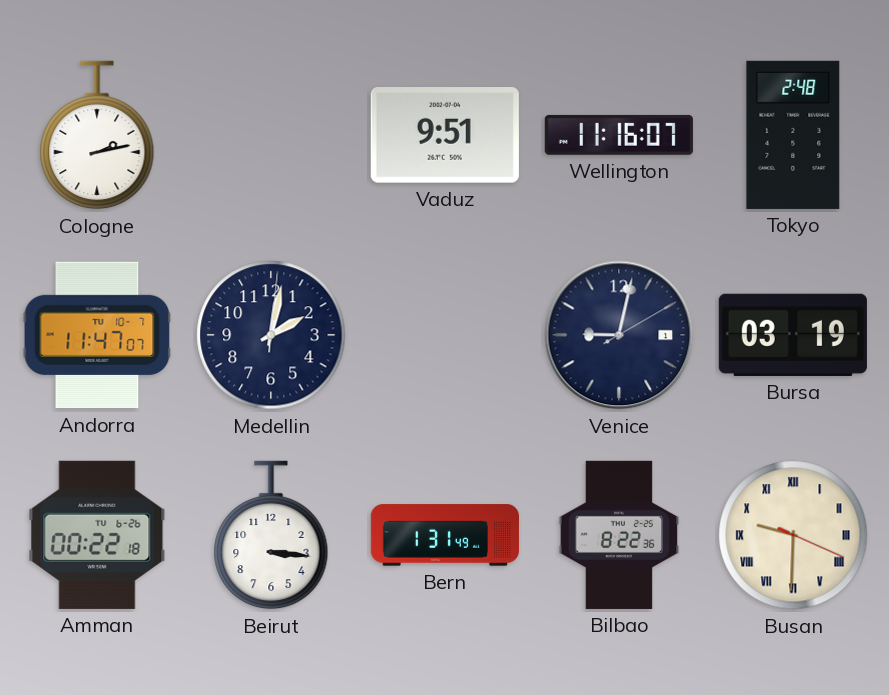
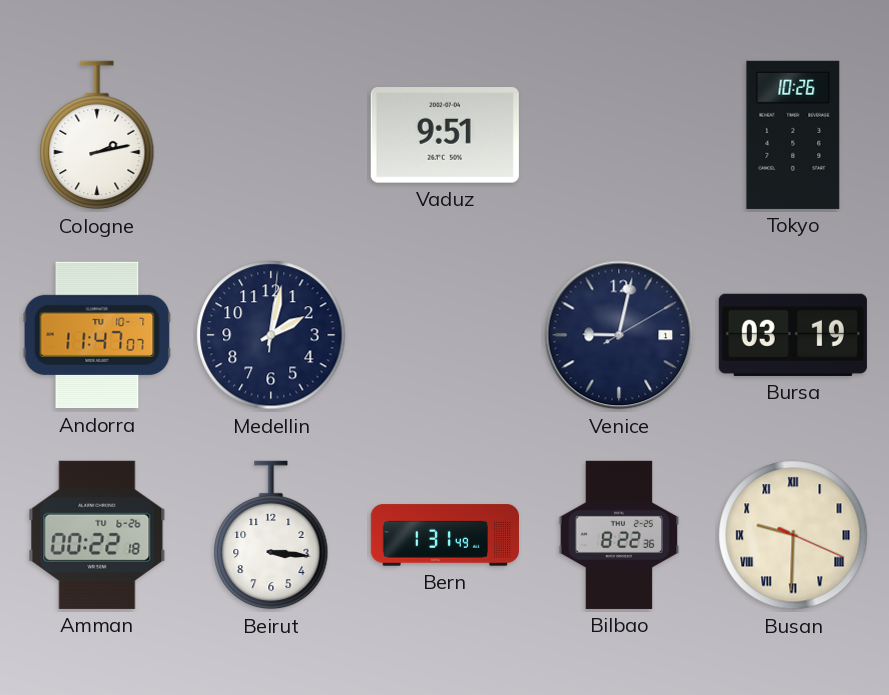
Wellington: 11:16 -> none (619, 135)
Tokyo: 2:48 -> 10:26 (793, 135)
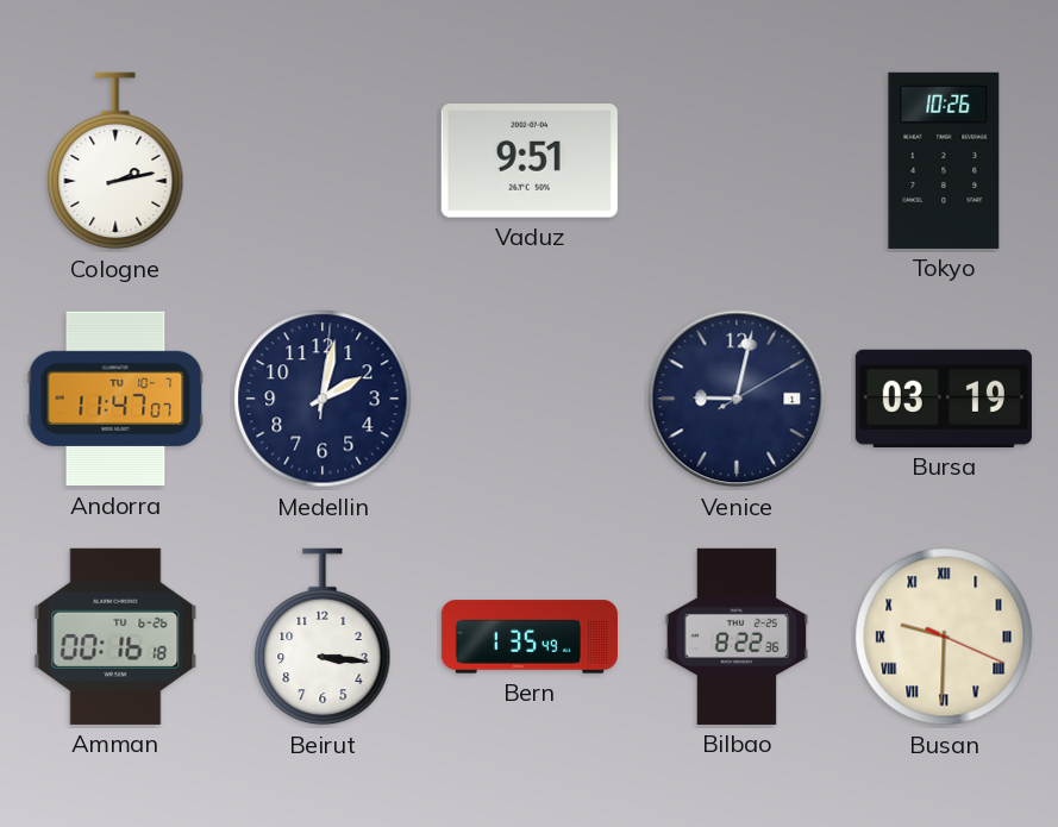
Amman: 00:22 -> 00:16 (115, 637)
Bern: 1:31 -> 1:35 (530, 637)
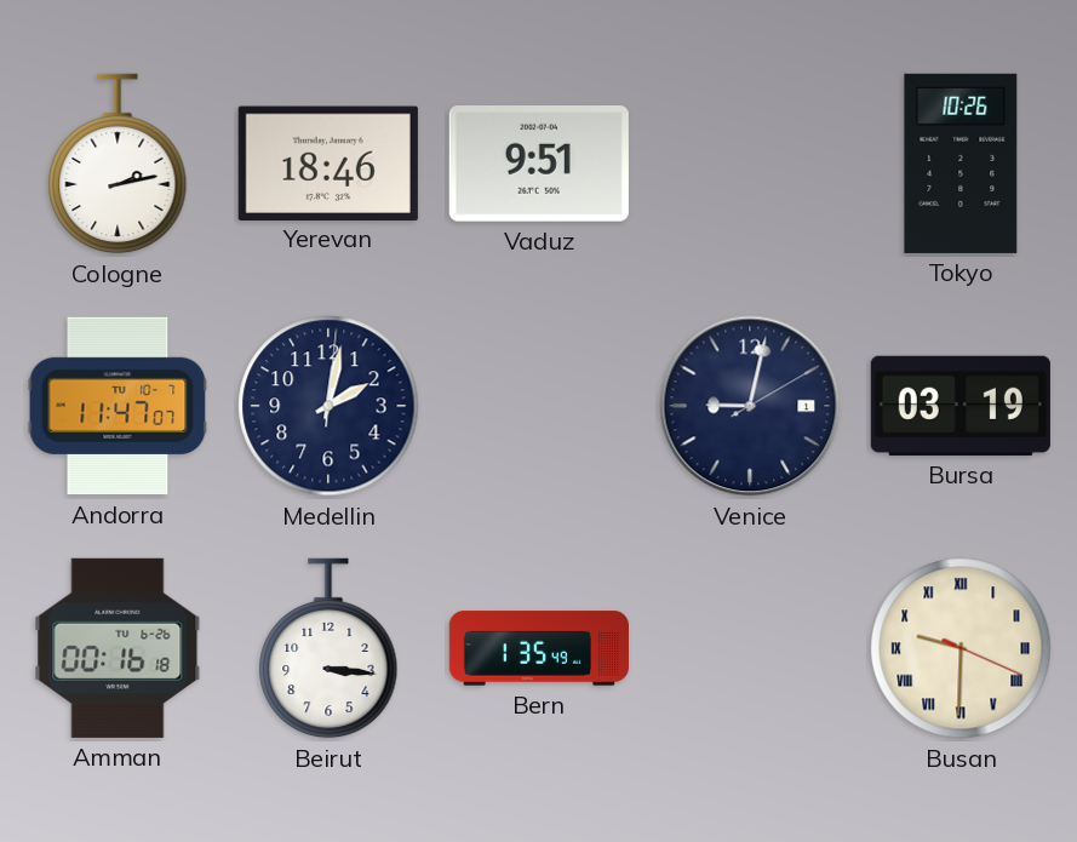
Yerevan: none -> 18:46 (328, 162)
Bilbao: 8:22 -> none (737, 637)
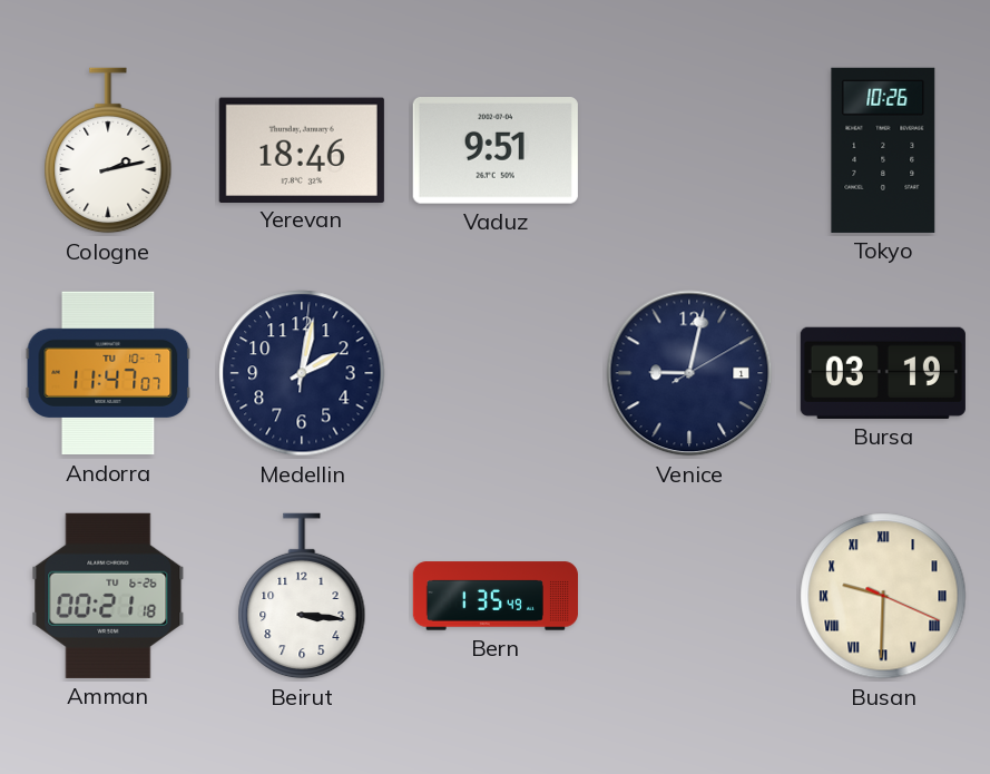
Amman: 00:16 -> 00:21 (108, 596)
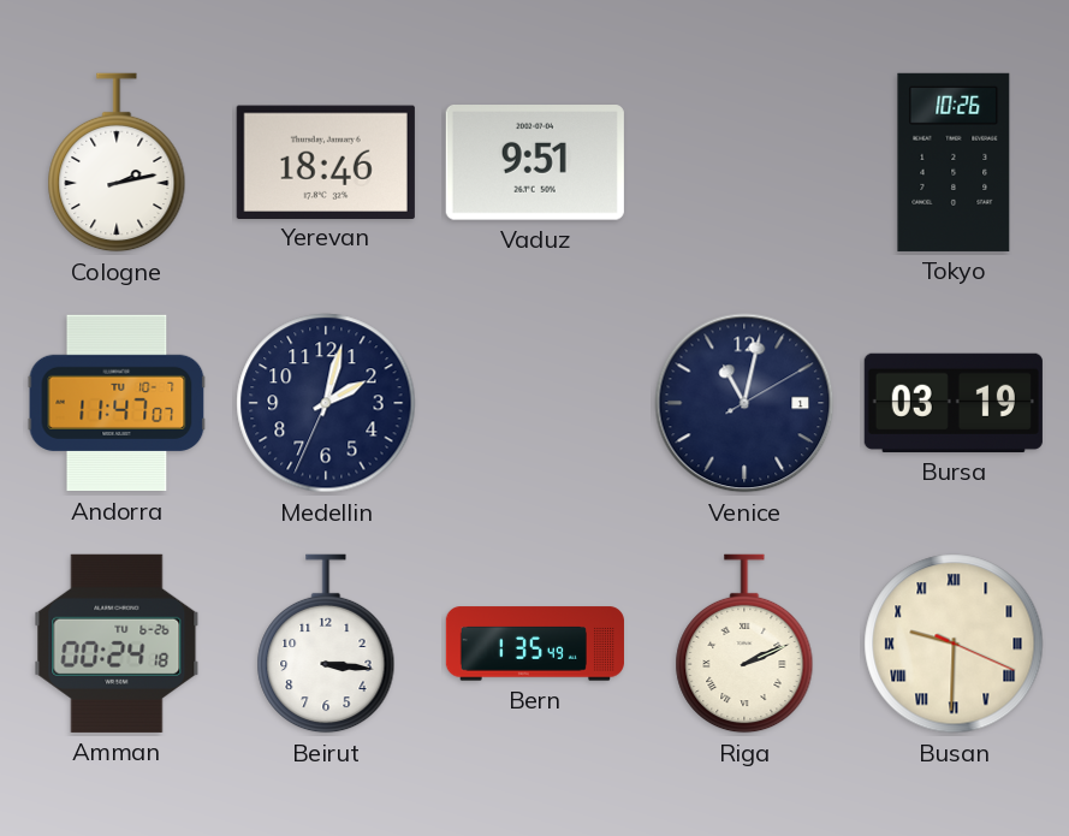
Medellin: 2:02:01 -> 2:02:34 (326, 403)
Venice: 9:02 -> 11:02 (744, 403)
Amman: 00:21 -> 00:24 (117, 644)
Riga: none -> 2:11 (744, 644)
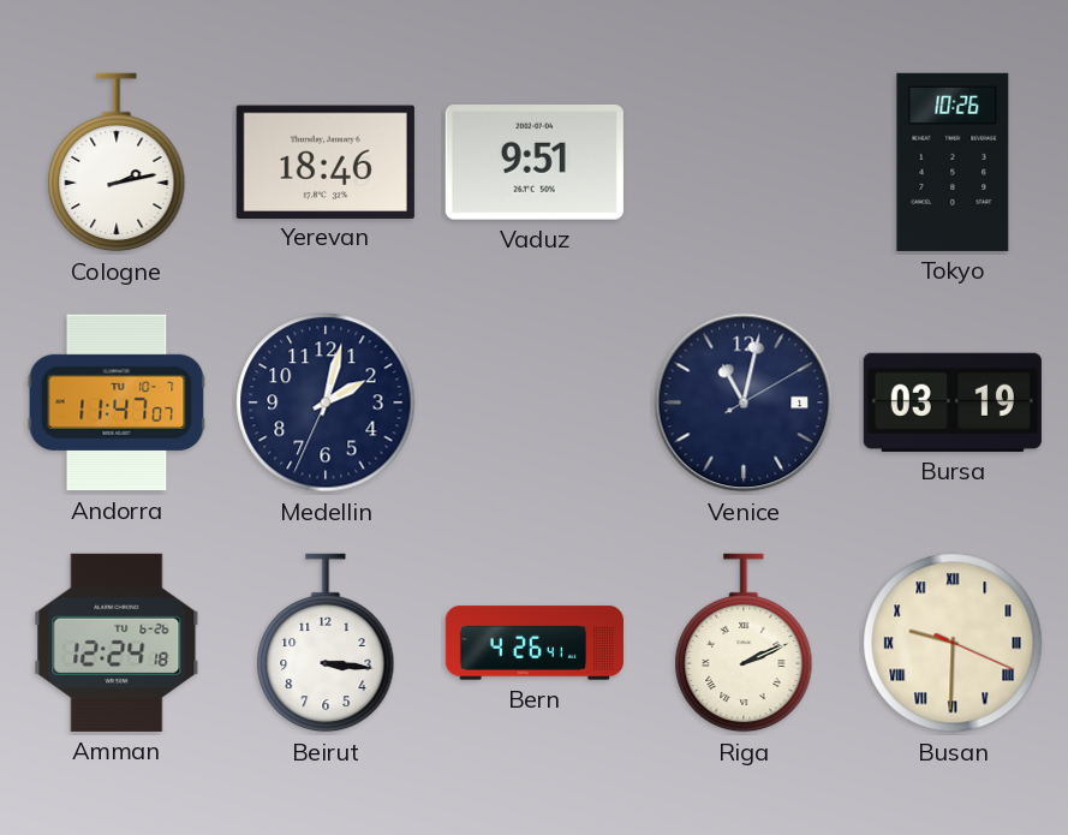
Amman: 00:24 -> 12:24 (117, 643)
Bern: 1:35 -> 4:26 (535, 643)
